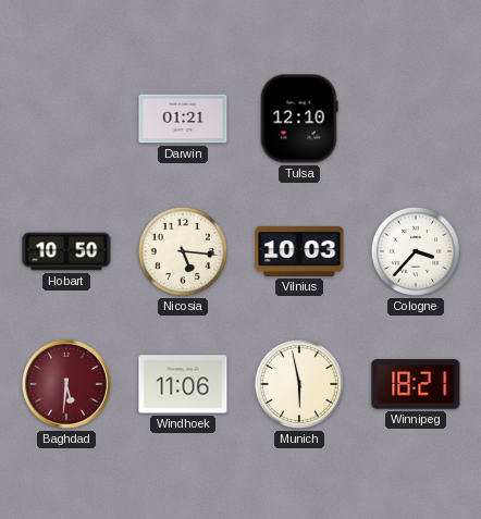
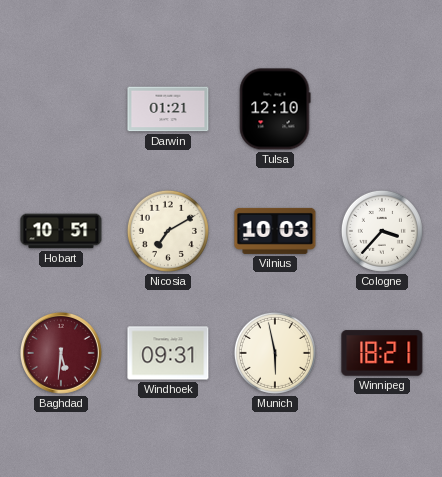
Hobart: 10:50 -> 10:51 (61, 231)
Nicosia: 5:16 -> 7:10 (168, 231)
Windhoek: 11:06 -> 09:31 (168, 353)
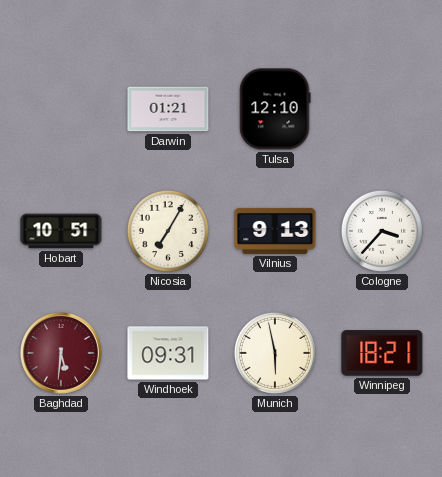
Nicosia: 7:10 -> 7:05 (168, 231)
Vilnius: 10:03 -> 9:13 (275, 231)
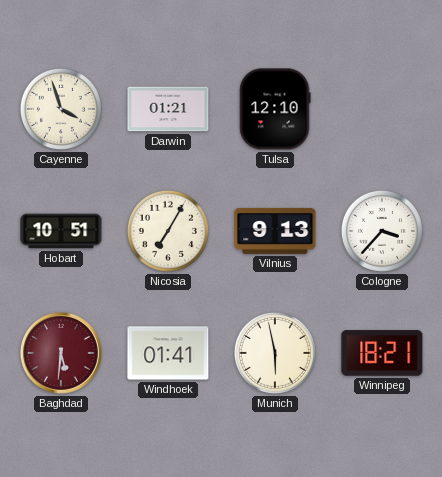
Cayenne: none -> 3:57 (61, 109)
Windhoek: 09:31 -> 01:41 (168, 353)
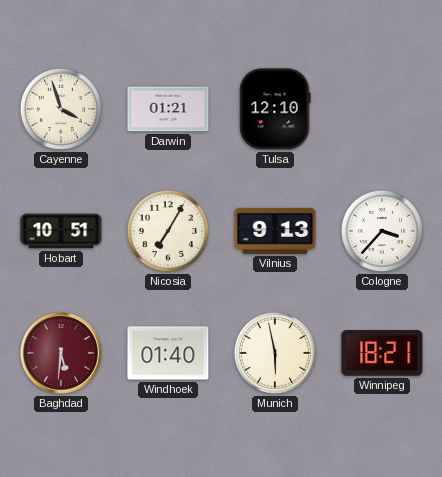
Windhoek: 01:41 -> 01:40 (168, 353)
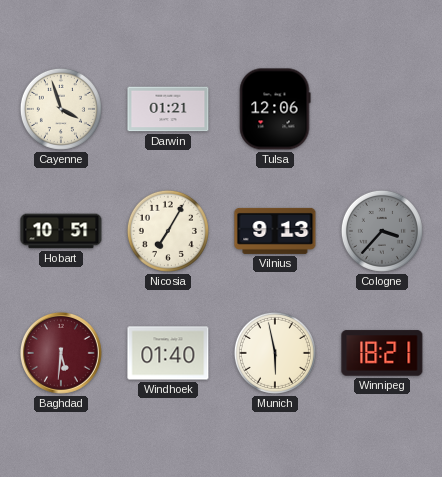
Tulsa: 12:10 -> 12:06 (275, 109)
Cologne dial: white -> grey (382, 231)
